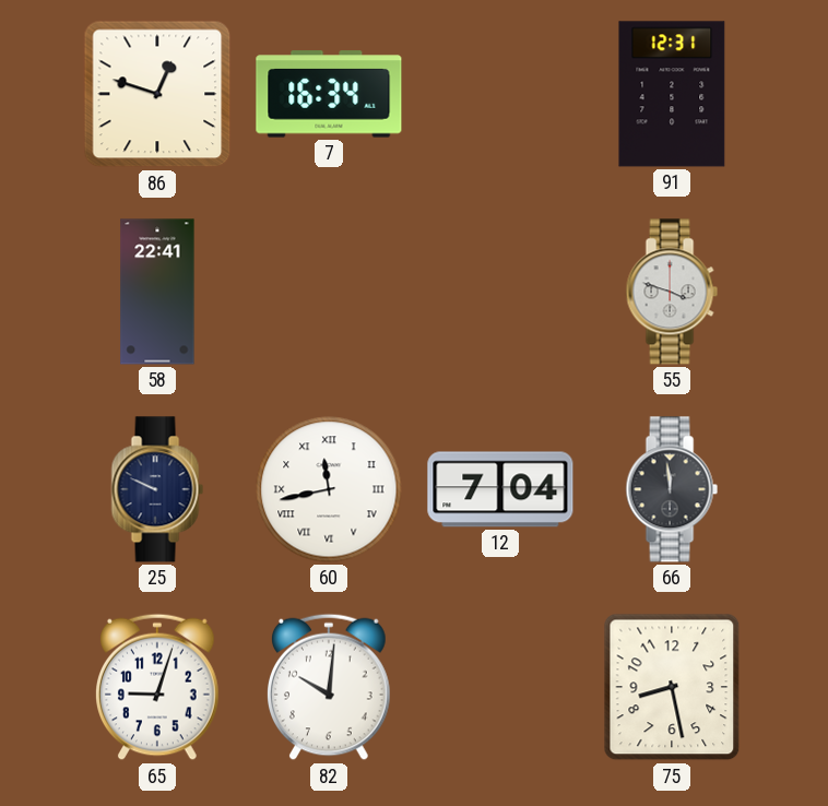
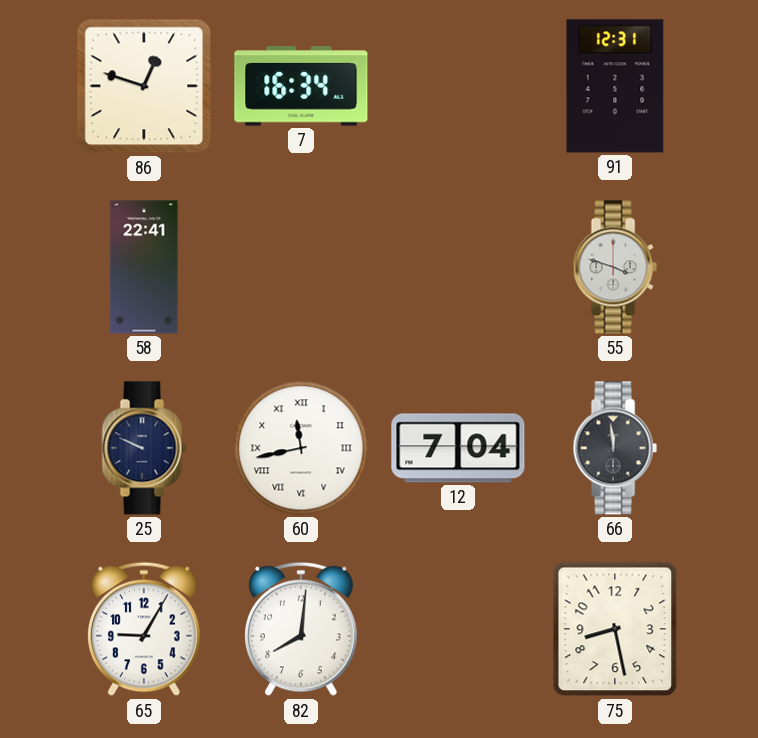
65: 9:03 -> 9:05 (145, 629)
82: 10:01 -> 8:01 (302, 629)
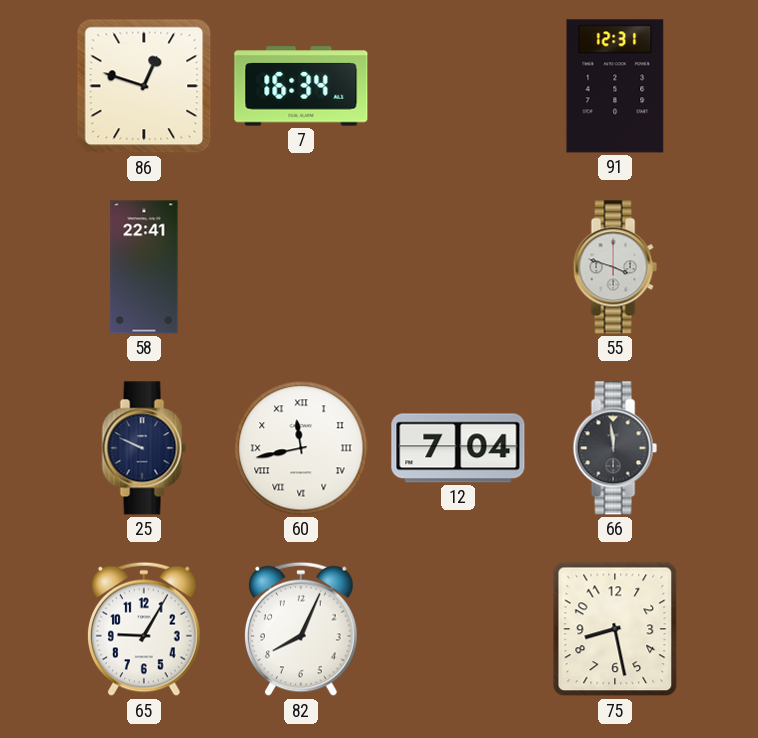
82: 8:01 -> 8:04 (302, 629)
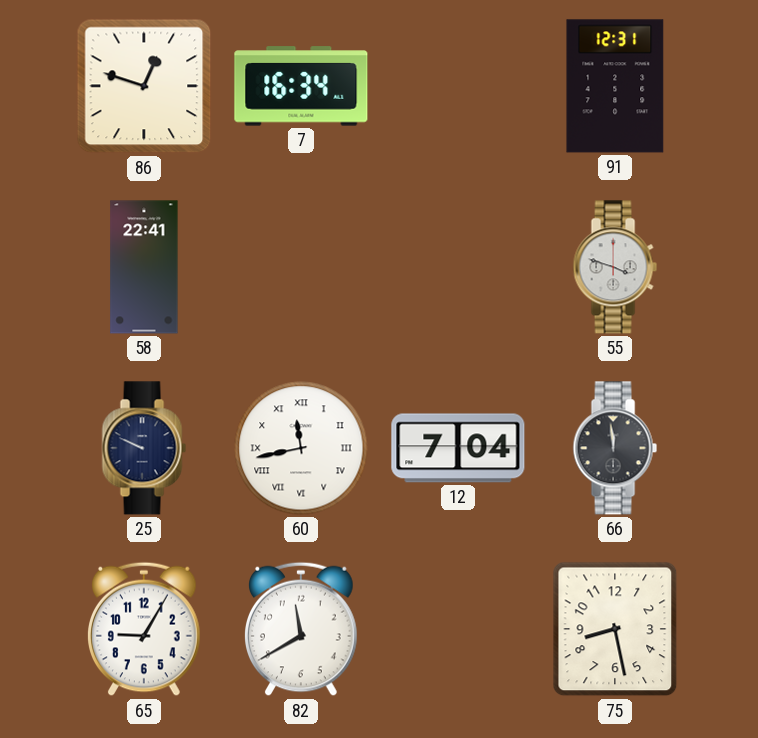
82: 8:04 -> 11:40 (302, 629)
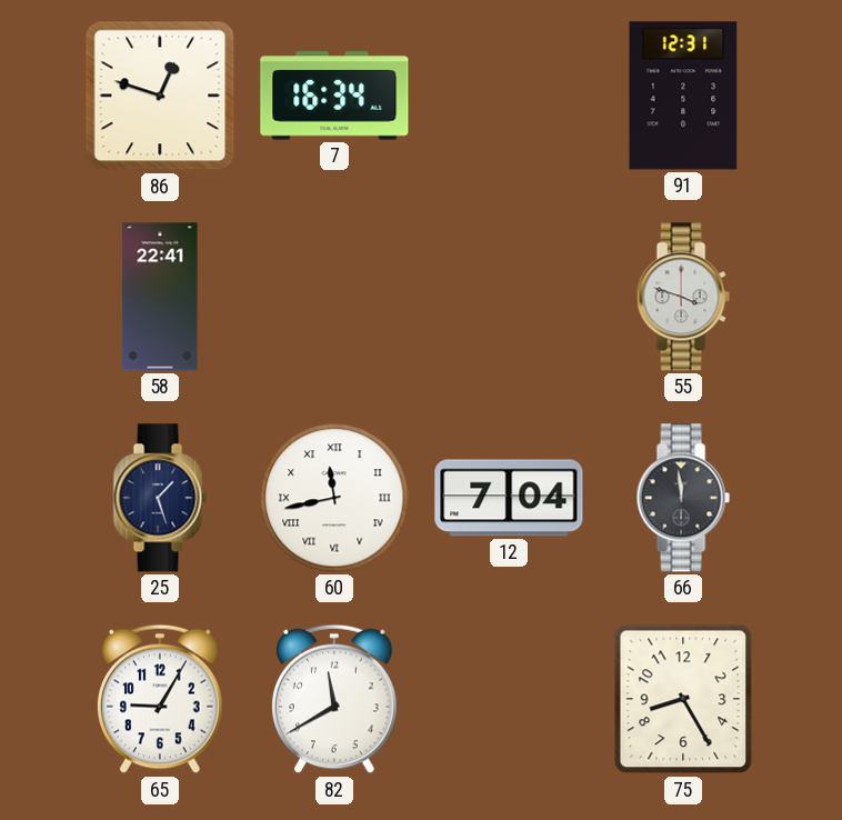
25: 9:49 -> 1:27 (160, 498)
75: 8:28 -> 8:25 (683, 699)
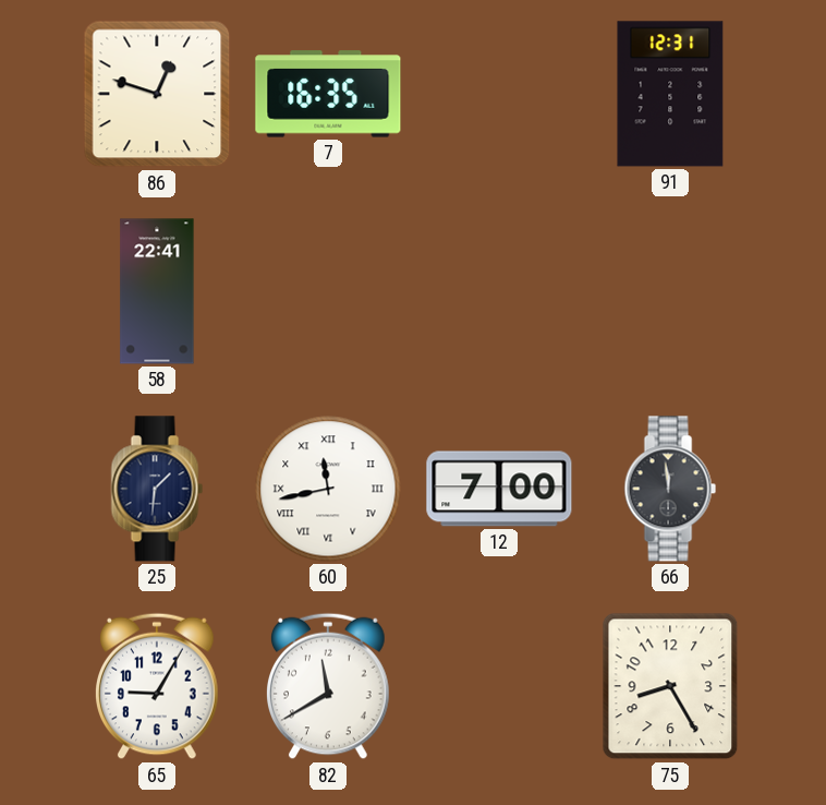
7: 16:34 -> 16:35 (328, 94)
55: 3:48 -> none (683, 297)
25: 1:27 -> 1:31 (157, 489)
12: 7:04 -> 7:00 (499, 489)
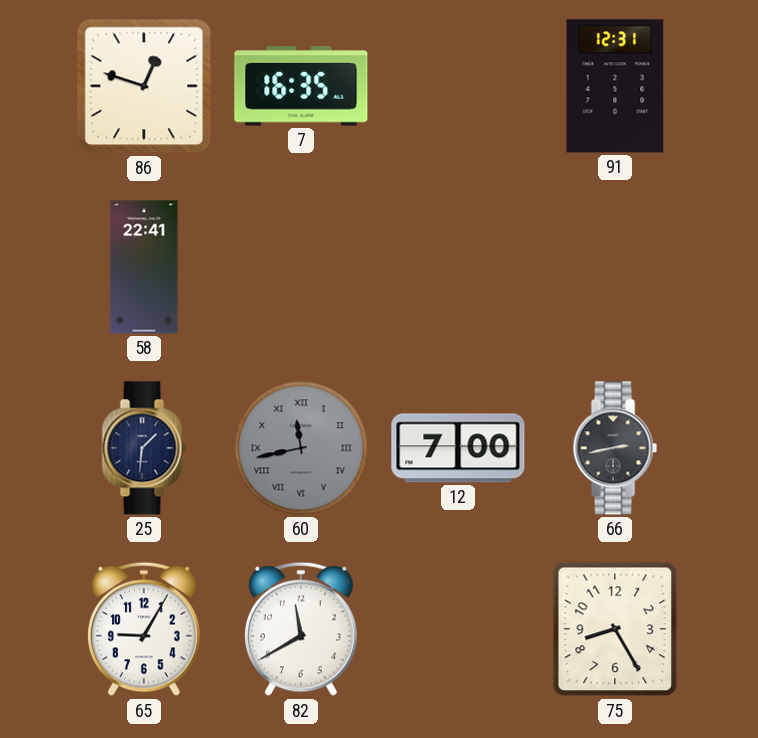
60 dial: white -> grey (301, 448)
66: 11:59 -> 2:43 (615, 448)
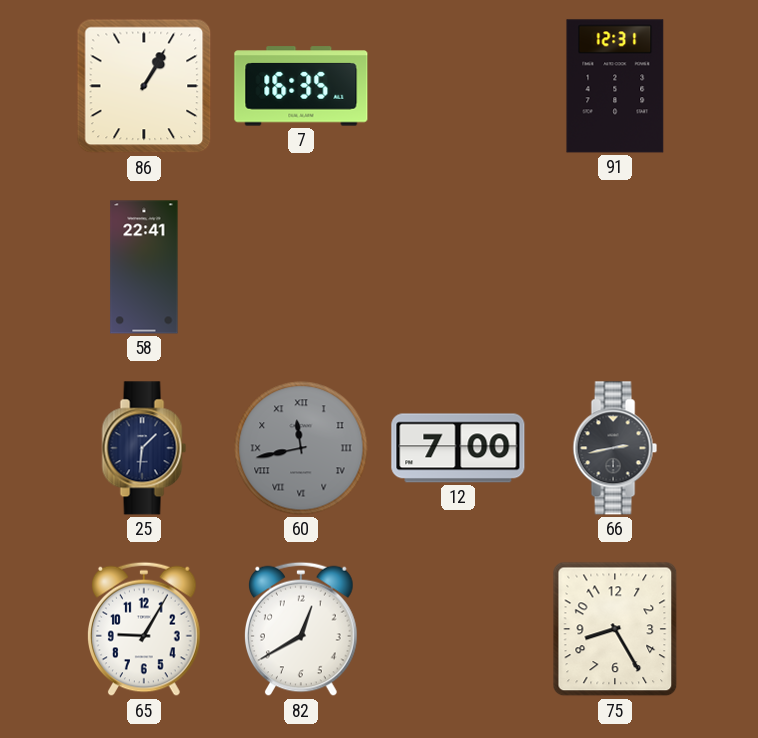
86: 12:48 -> 1:05 (144, 86)
82: 11:40 -> 12:40 (302, 629)
